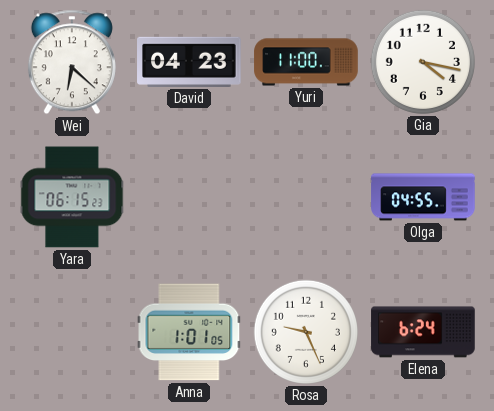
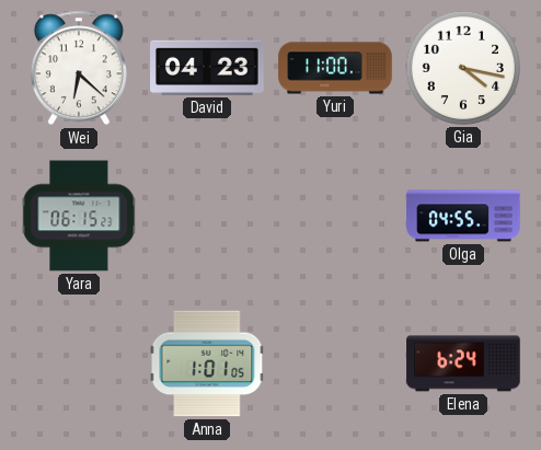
Rosa: 9:26 -> none (306, 332)
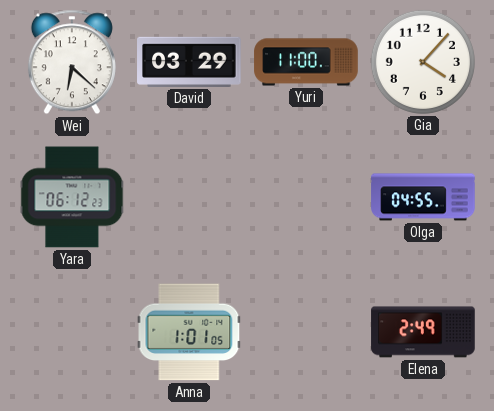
David: 04:23 -> 03:29 (189, 62)
Gia: 4:17 -> 4:07 (423, 62)
Yara: 06:15 -> 06:12 (72, 197)
Elena: 6:24 -> 2:49 (423, 332)
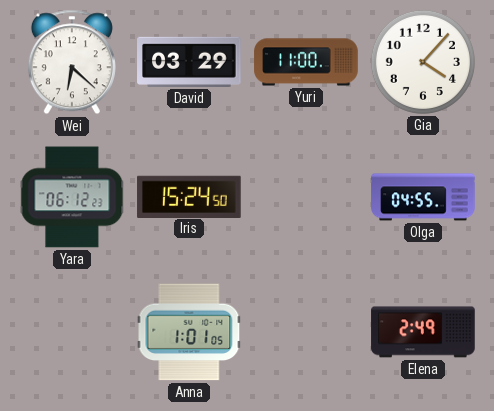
Iris: none -> 15:24 (189, 196)
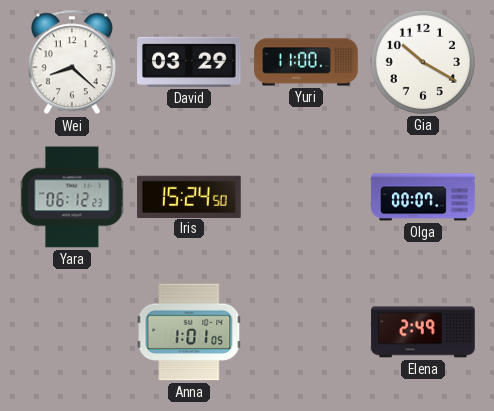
Wei: 6:22 -> 8:22 (72, 62)
Gia: 4:07 -> 10:20 (423, 62)
Olga: 04:55 -> 00:07 (423, 197)
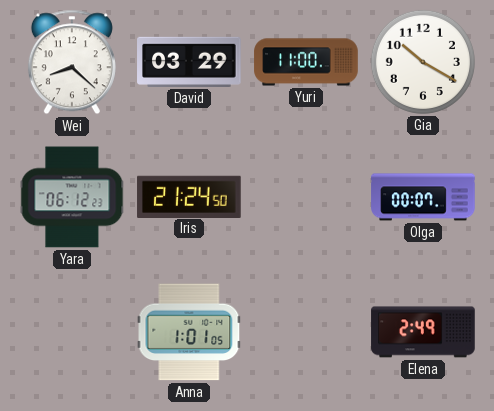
Iris: 15:24 -> 21:24 (189, 196)
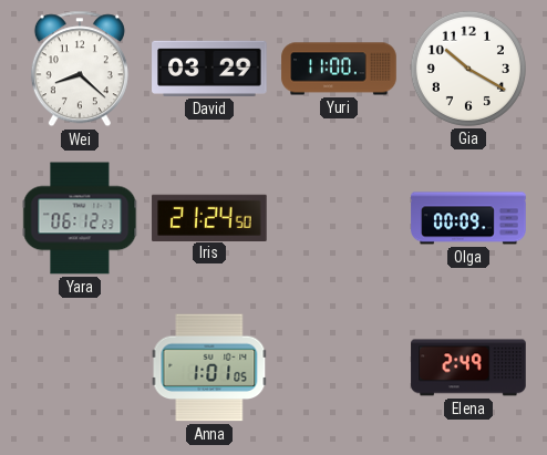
Olga: 00:07 -> 00:09 (468, 218)
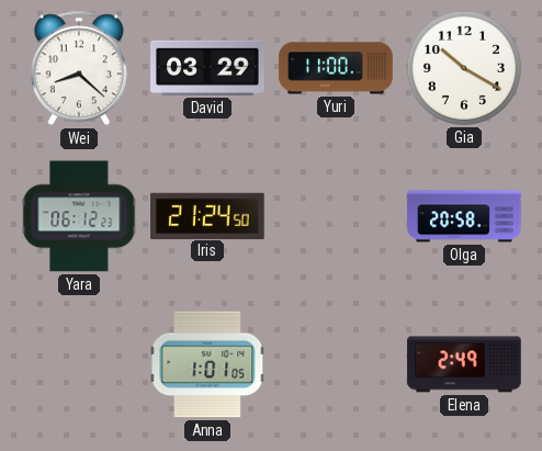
Olga: 00:09 -> 20:58 (464, 216)
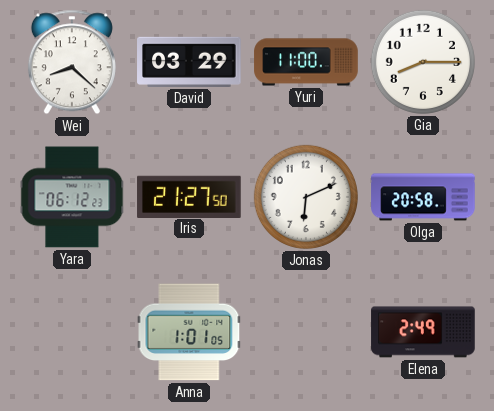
Gia: 10:20 -> 8:15 (423, 62)
Iris: 21:24 -> 21:27 (189, 196)
Jonas: none -> 6:11 (306, 197)
